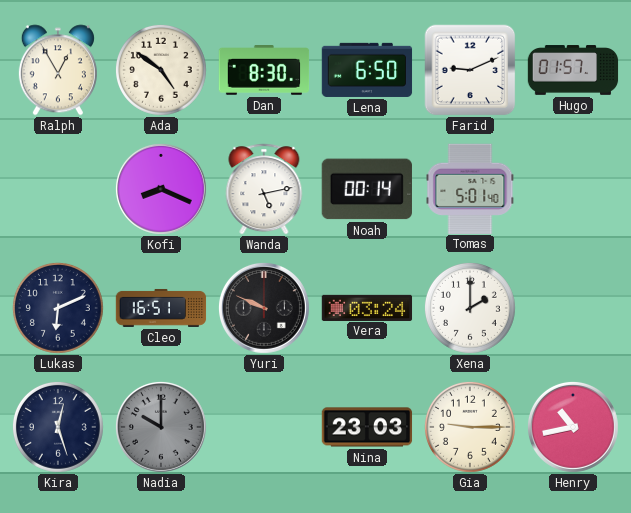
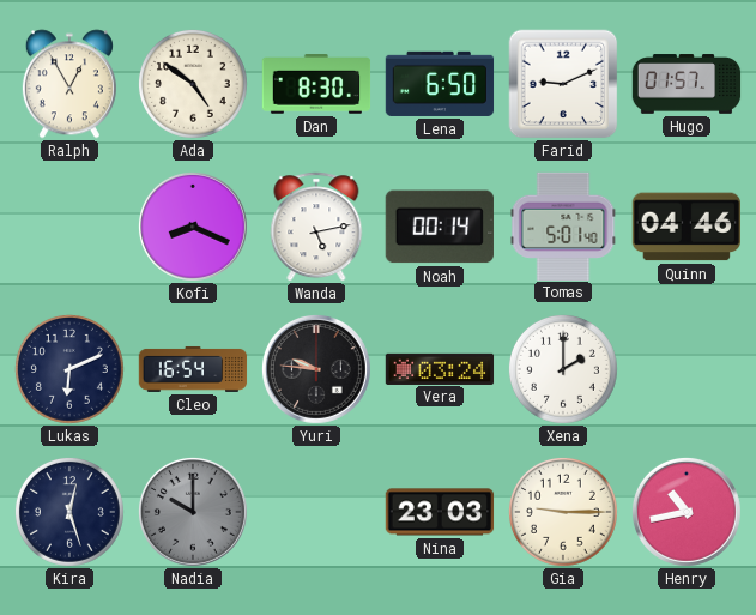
Quinn: none -> 04:46 (685, 227)
Cleo: 16:51 -> 16:54 (193, 369)
Yuri: 9:49 -> 9:46 (316, 369)
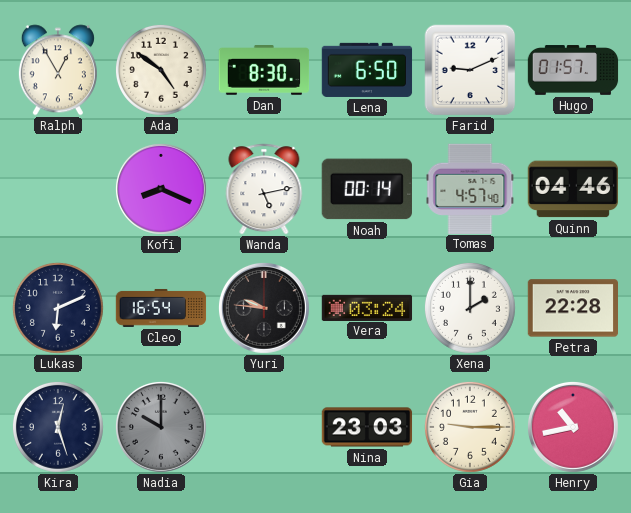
Tomas: 5:01 -> 4:57 (470, 188)
Petra: none -> 22:28 (572, 308)
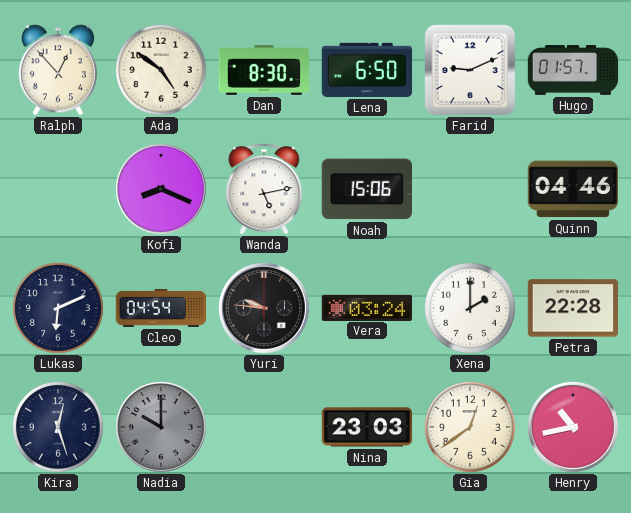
Ralph: 12:55 -> 12:53 (58, 70)
Noah: 00:14 -> 15:06 (367, 189)
Tomas: 4:57 -> none (470, 188)
Cleo: 16:54 -> 04:54 (161, 308)
Gia: 9:15 -> 12:39 (470, 427)
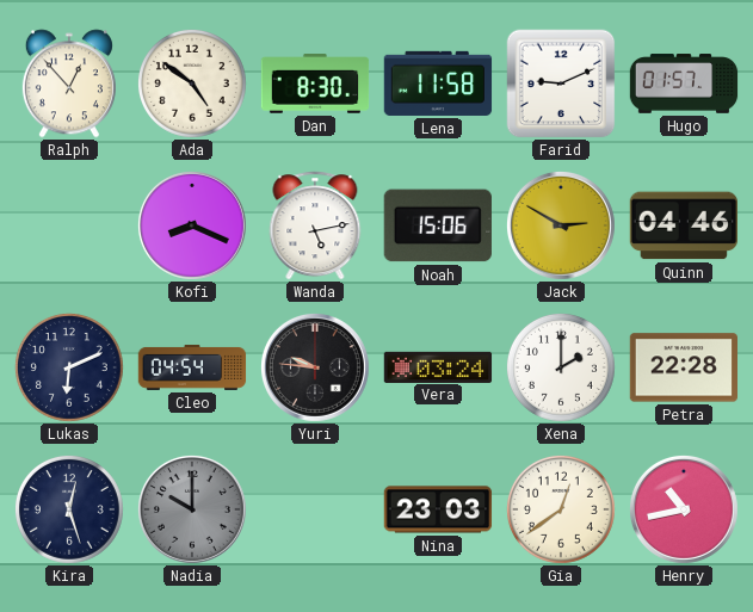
Lena: 6:50 -> 11:58 (438, 84)
Jack: none -> 2:50 (561, 225)
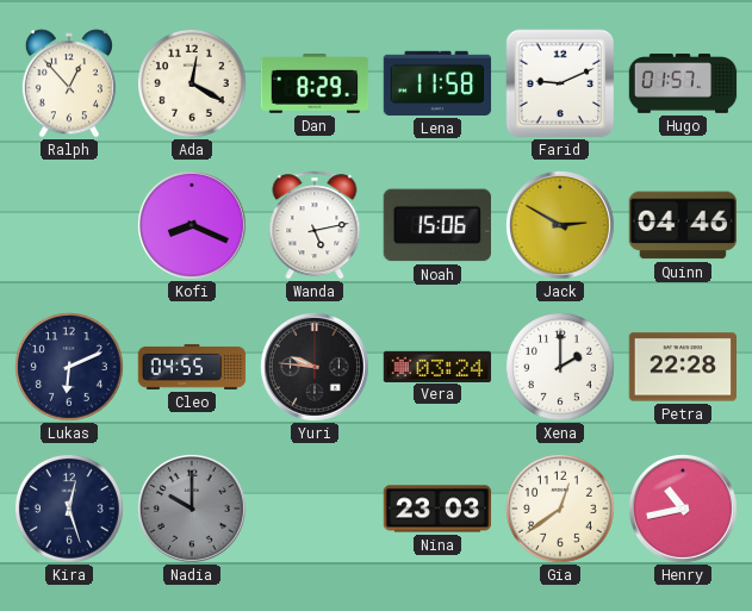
Ada: 4:51 -> 12:20 (192, 83)
Dan: 8:30 -> 8:29 (315, 85)
Cleo: 04:54 -> 04:55 (192, 367)
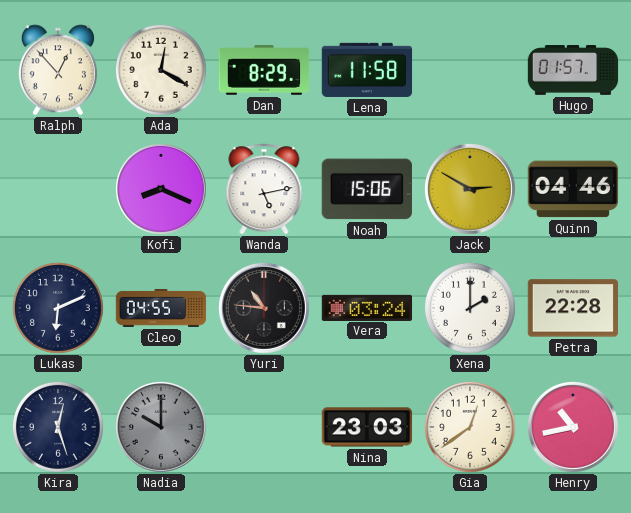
Farid: 9:11 -> none (560, 83)
Yuri: 9:46 -> 10:46 (264, 308)
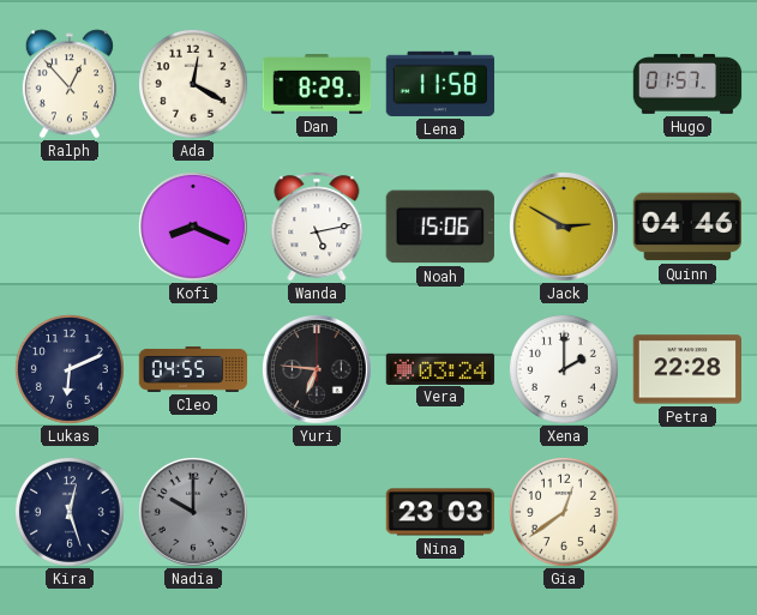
Yuri: 10:46 -> 6:46 (317, 369)
Henry: 10:43 -> none (573, 427)
